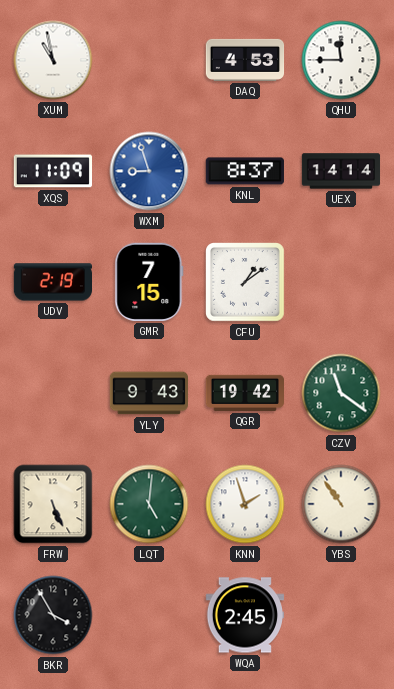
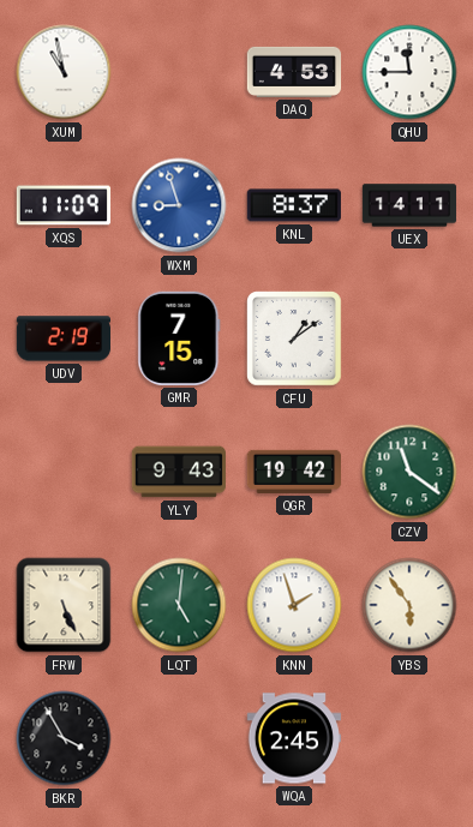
UEX: 14:14 -> 14:11 (409, 205)
YBS: 10:54 -> 5:54 (409, 605)
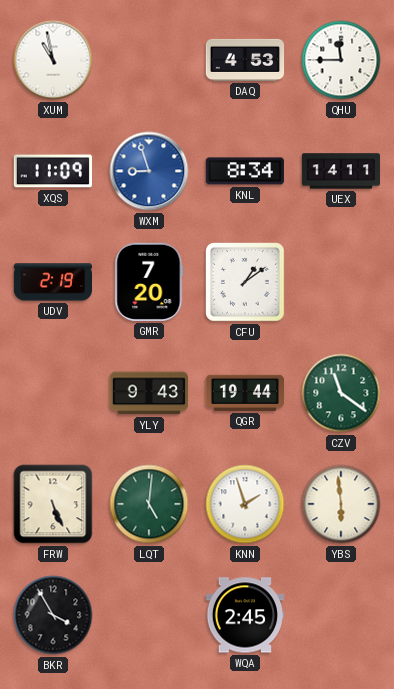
KNL: 8:37 -> 8:34 (245, 171)
GMR: 7:15 -> 7:20 (149, 282)
QGR: 19:42 -> 19:44 (244, 393)
YBS: 5:54 -> 5:59 (341, 504)
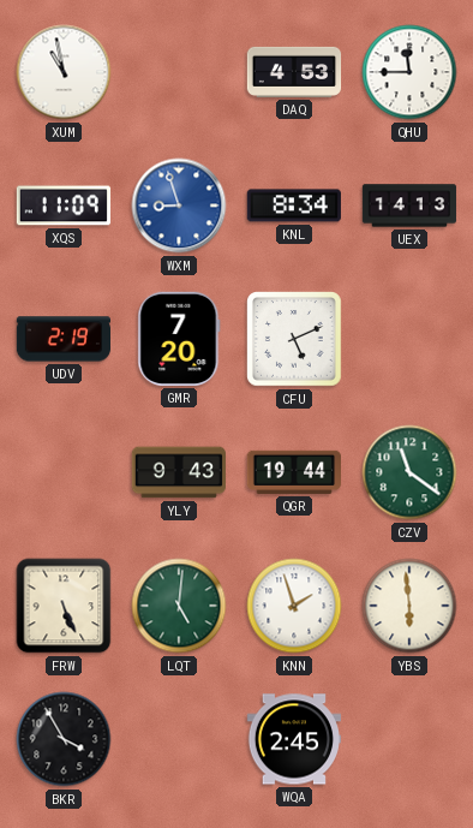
UEX: 14:11 -> 14:13 (409, 205)
CFU: 1:09 -> 5:11 (295, 340)
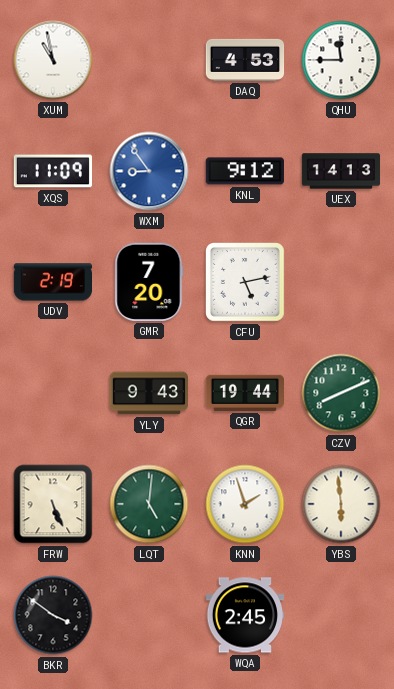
WXM: 8:57 -> 8:54 (149, 171)
KNL: 8:34 -> 9:12 (245, 171)
CFU: 5:11 -> 5:13 (246, 283)
CZV: 11:21 -> 8:11 (341, 393)
BKR: 3:55 -> 3:51 (53, 615)
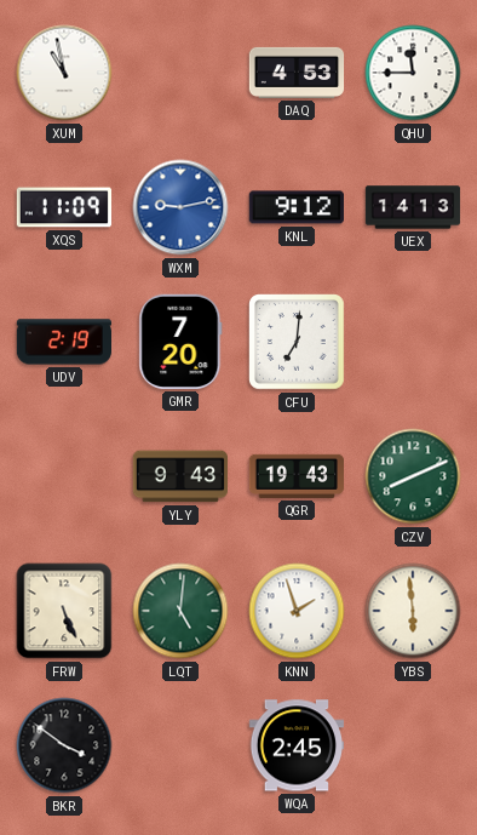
WXM: 8:54 -> 9:13 (180, 207)
CFU: 5:13 -> 7:01 (298, 343)
QGR: 19:44 -> 19:43 (295, 476)
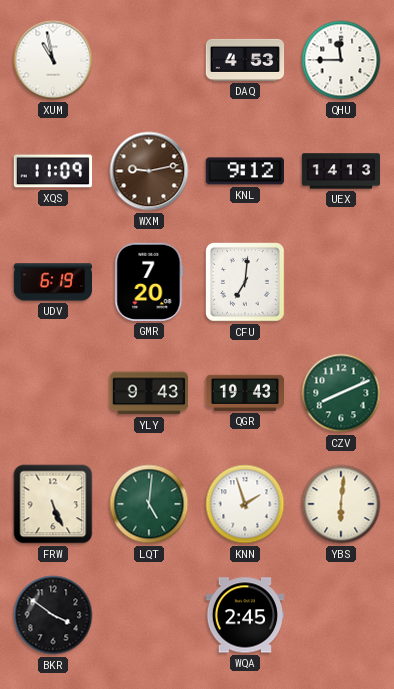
WXM dial: blue -> brown (149, 171)
UDV: 2:19 -> 6:19 (52, 282)
YBS: 5:59 -> 6:01 (341, 504)
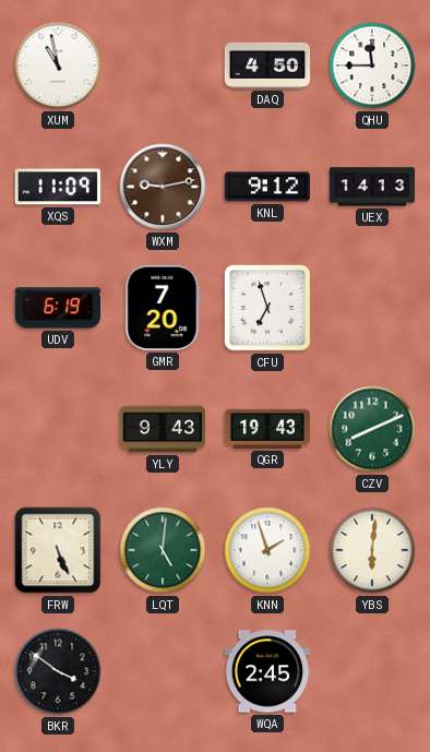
DAQ: 4:53 -> 4:50 (267, 65)
CFU: 7:01 -> 6:57 (268, 309)
